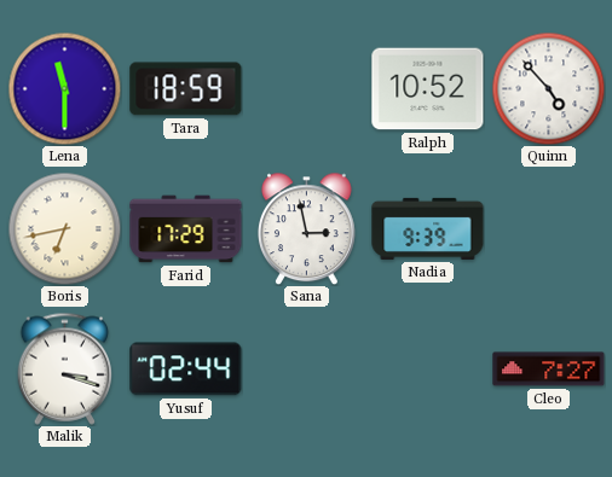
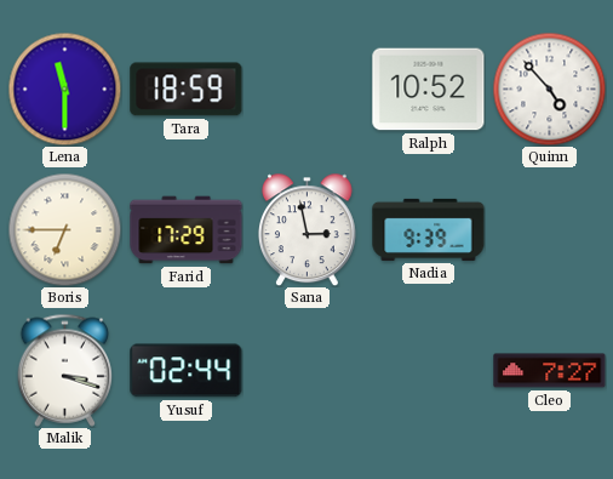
Boris: 6:43 -> 6:45 (64, 229)
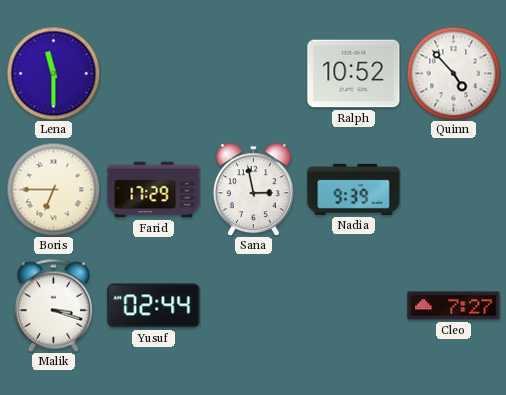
Tara: 18:59 -> none (187, 90)
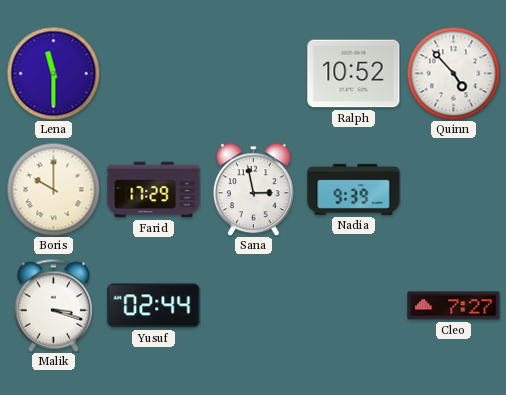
Boris: 6:45 -> 10:00 (53, 189)
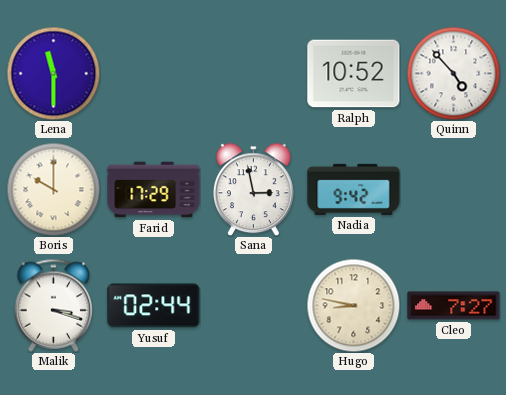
Nadia: 9:39 -> 9:42 (354, 189)
Hugo: none -> 8:47 (353, 305)
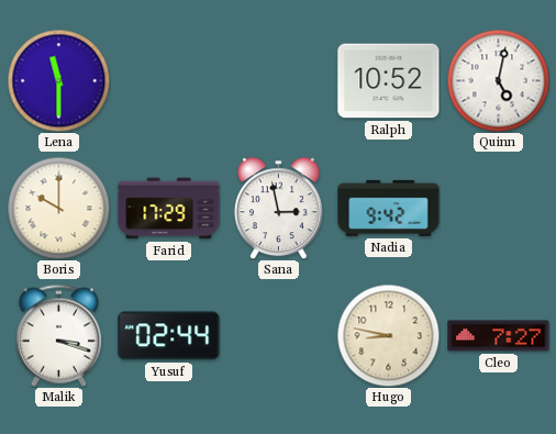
Quinn: 4:53 -> 5:02 (498, 80)
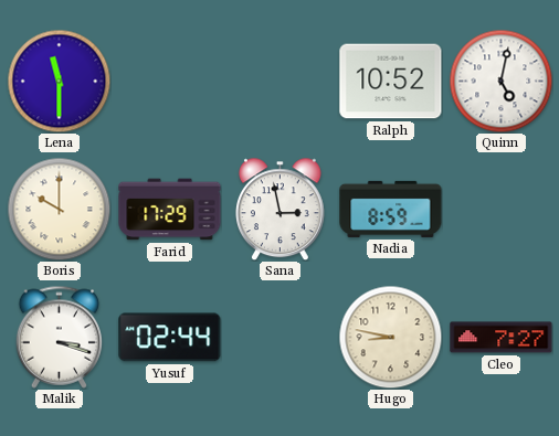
Nadia: 9:42 -> 8:59 (391, 209)
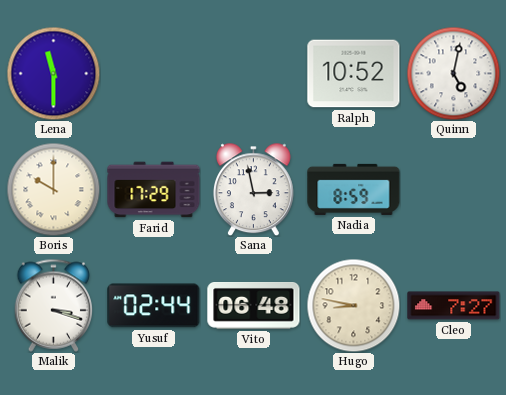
Vito: none -> 06:48 (254, 306)
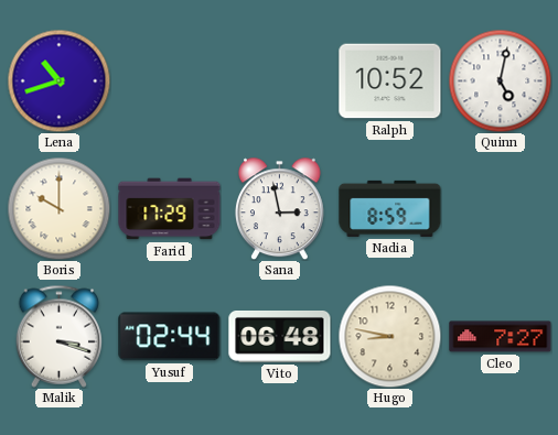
Lena: 11:30 -> 10:42 (58, 80)
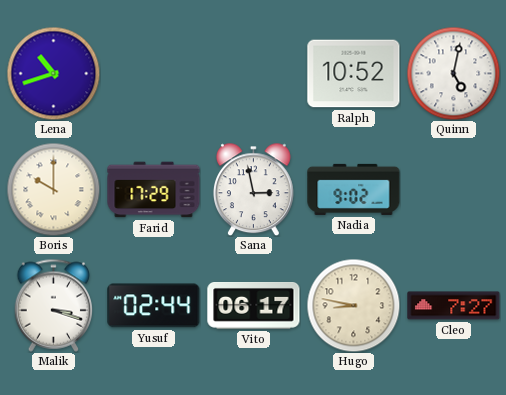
Nadia: 8:59 -> 9:02 (354, 189)
Vito: 06:48 -> 06:17 (254, 306)
